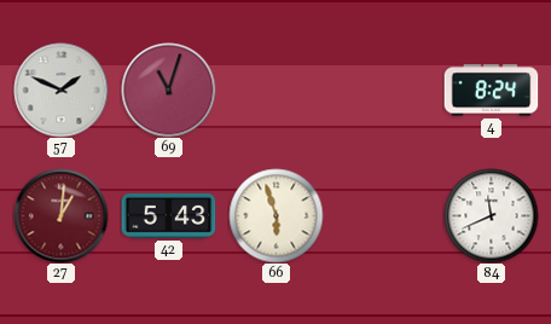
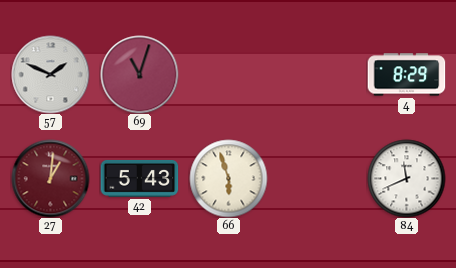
4: 8:24 -> 8:29 (406, 75)
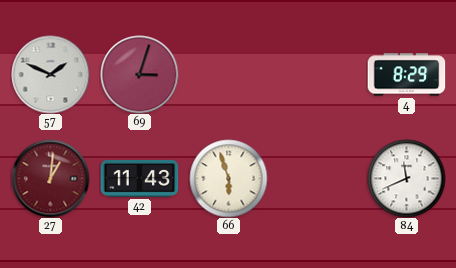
69: 11:03 -> 3:03 (139, 74)
42: 5:43 -> 11:43 (139, 178)
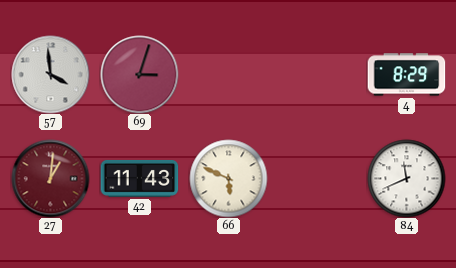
57: 1:49 -> 3:59 (50, 74)
66: 5:57 -> 5:49 (228, 178)
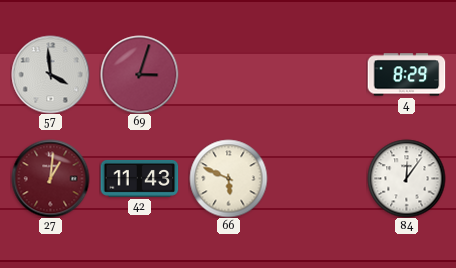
84: 11:41 -> 12:06 (406, 178)
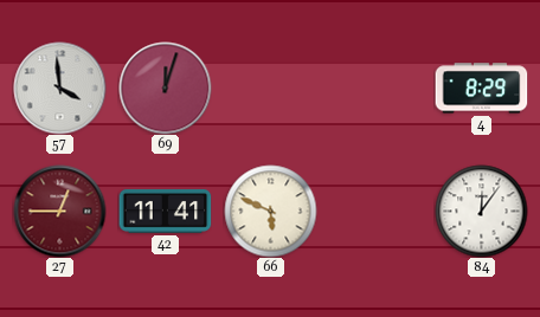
69: 3:03 -> 12:03 (165, 88)
27: 1:01 -> 12:45 (59, 211)
42: 11:43 -> 11:41 (165, 211)
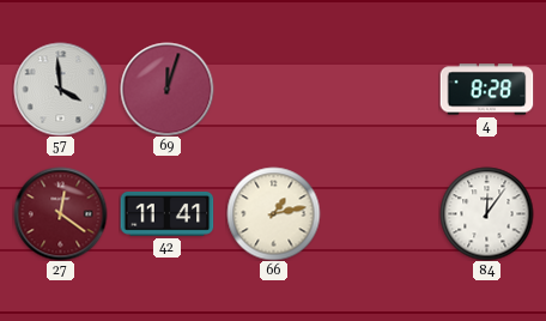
4: 8:29 -> 8:28 (486, 90)
27: 12:45 -> 12:21 (60, 213)
66: 5:49 -> 1:13 (273, 213)
